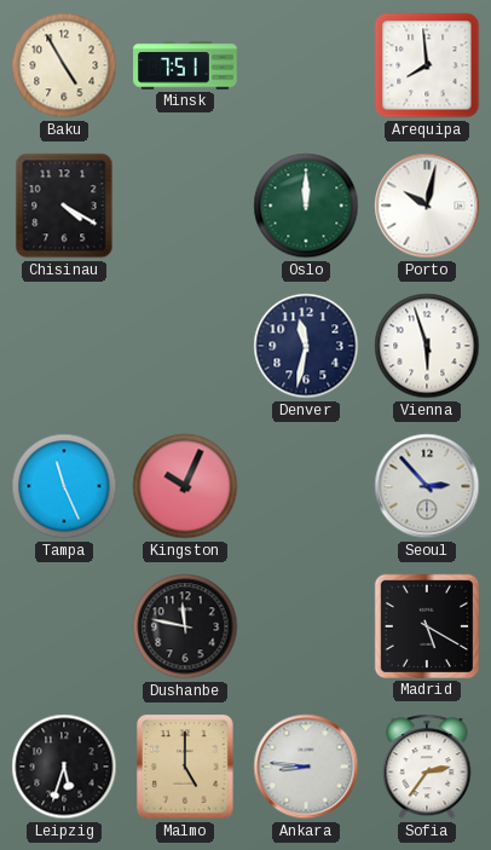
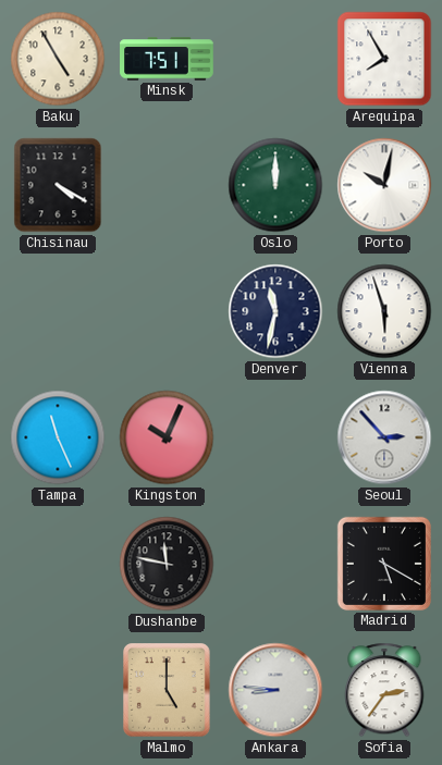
Arequipa: 7:59 -> 7:55 (384, 59)
Leipzig: 5:33 -> none (64, 767)
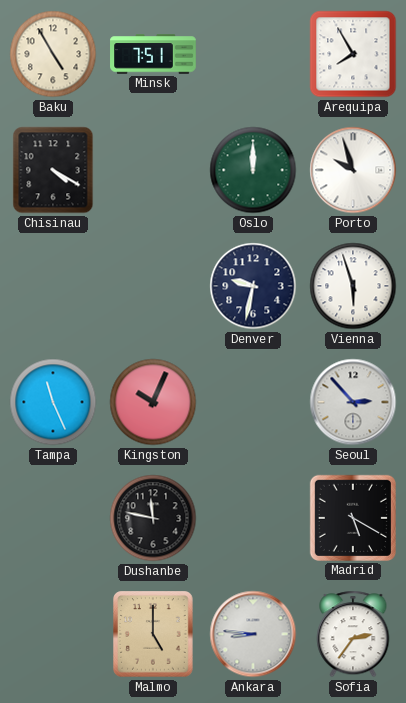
Porto: 10:02 -> 9:57 (353, 170)
Denver: 11:32 -> 9:32 (253, 286)
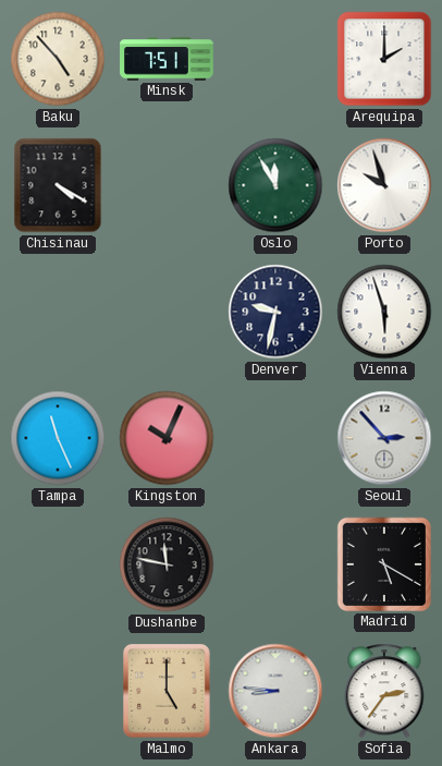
Baku: 4:55 -> 4:53 (58, 59)
Arequipa: 7:55 -> 2:00 (384, 59)
Oslo: 12:00 -> 11:55 (275, 185)
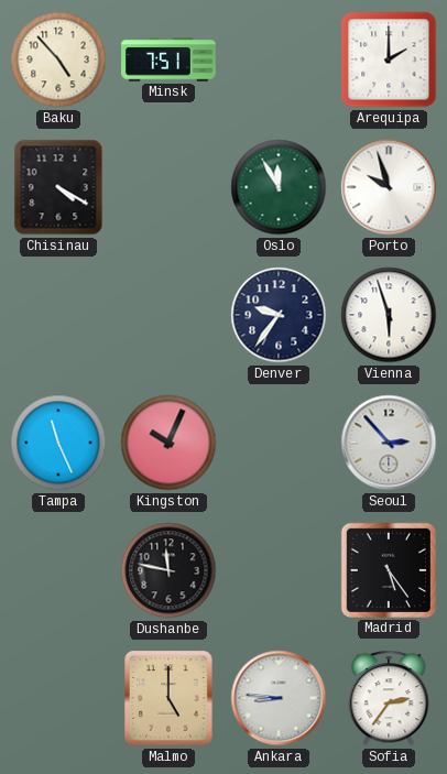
Denver: 9:32 -> 9:36 (279, 315)
Madrid: 5:20 -> 5:24 (389, 570)
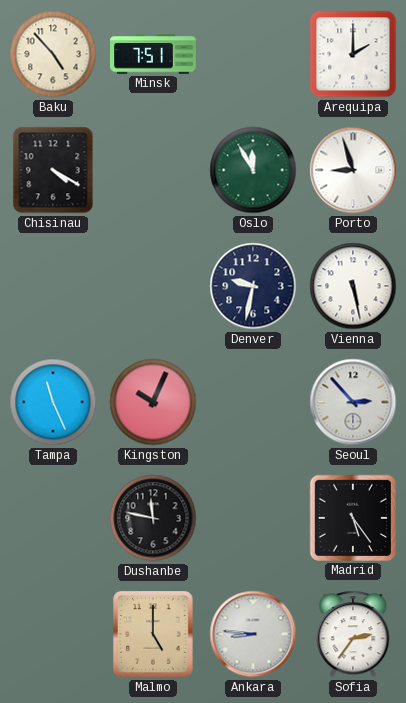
Porto: 9:57 -> 8:57 (353, 170)
Denver: 9:36 -> 9:32 (253, 286)
Vienna: 5:57 -> 5:28 (353, 286)
